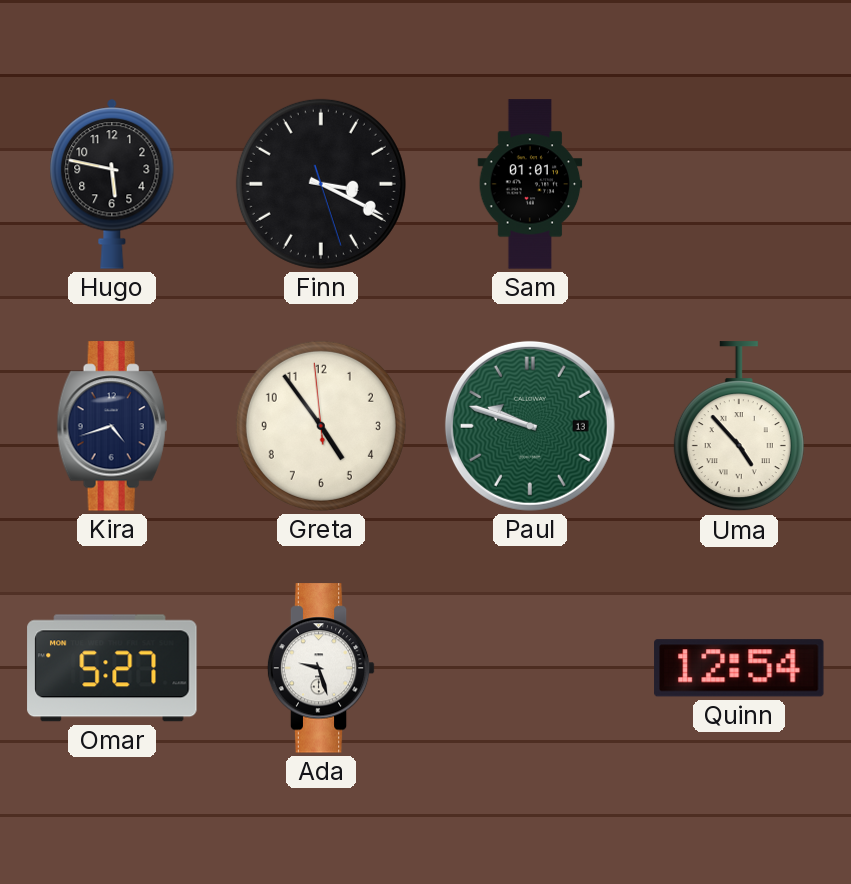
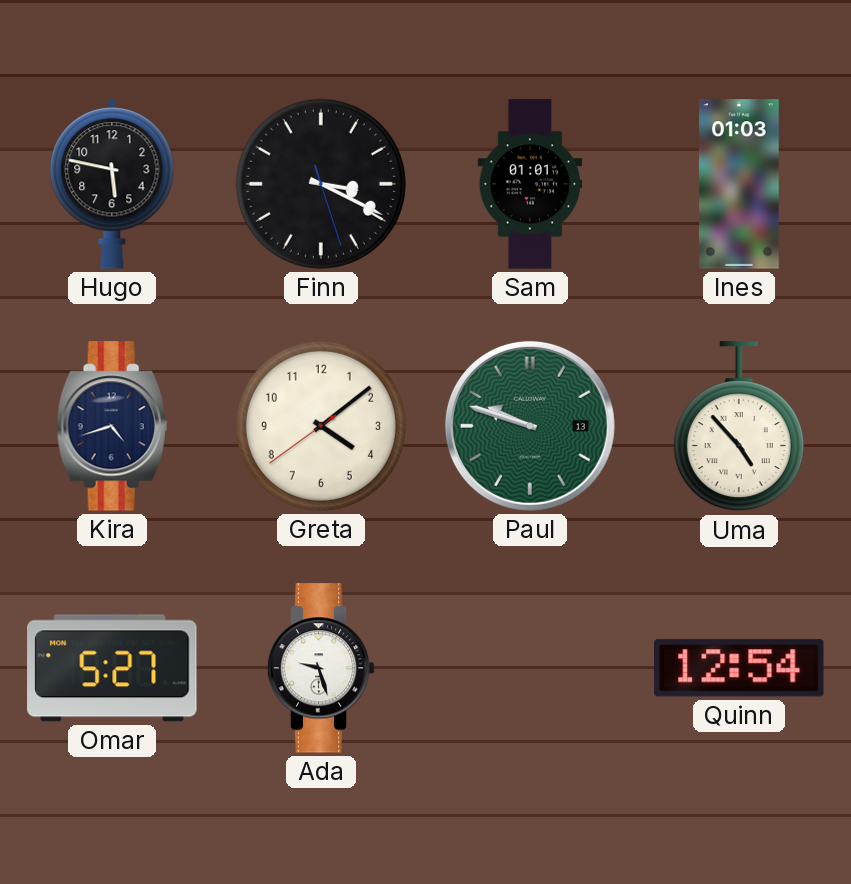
Ines: none -> 01:03 (739, 184)
Greta: 4:53 -> 4:08 (321, 426)
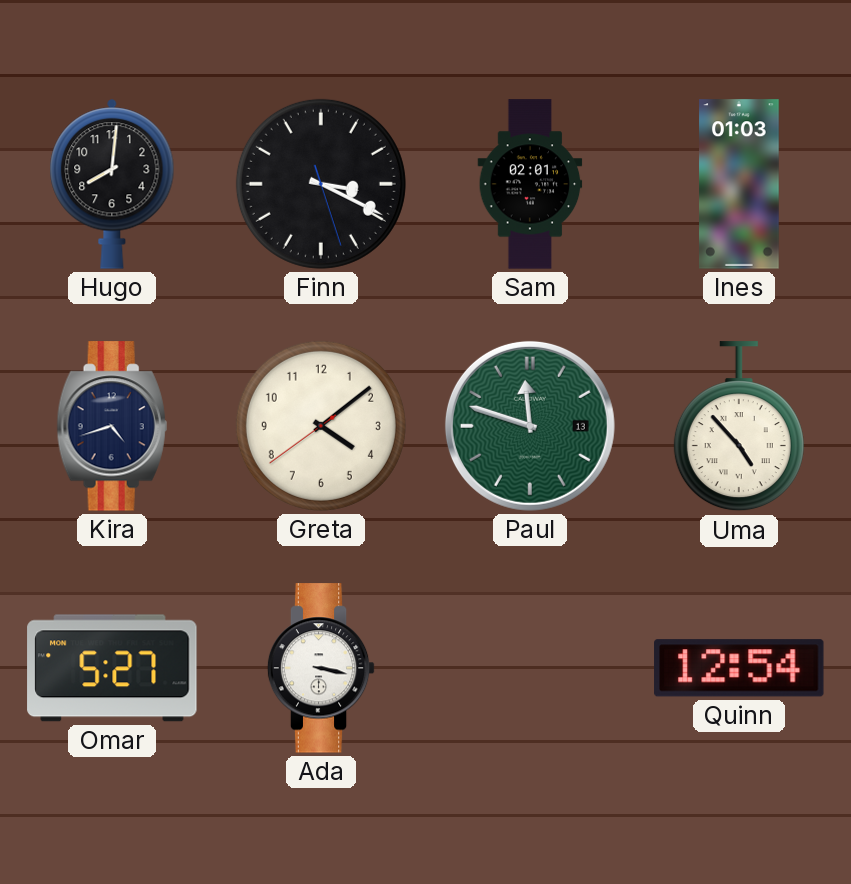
Hugo: 5:47 -> 8:01 (112, 184)
Sam: 01:01 -> 02:01 (530, 184)
Paul: 9:48 -> 11:48 (530, 426)
Ada: 9:27 -> 3:17 (321, 668)
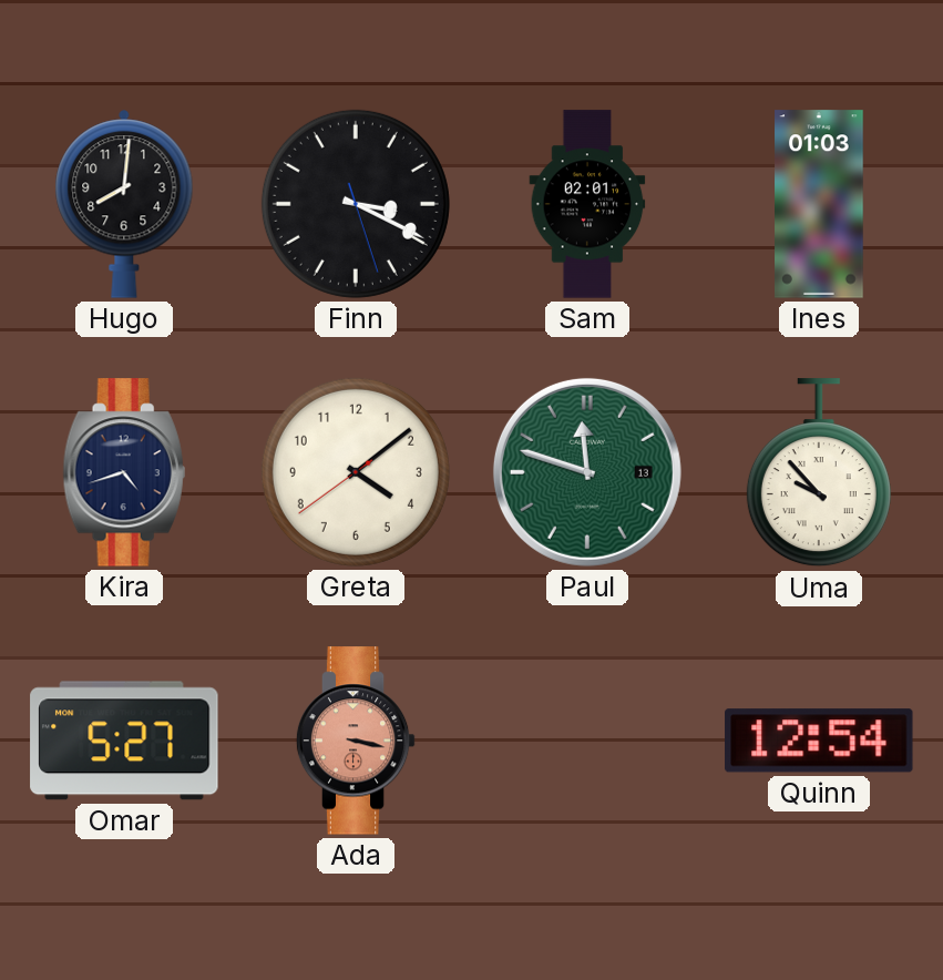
Uma: 4:53 -> 9:53 (819, 473)
Ada dial: white -> salmon (356, 741)
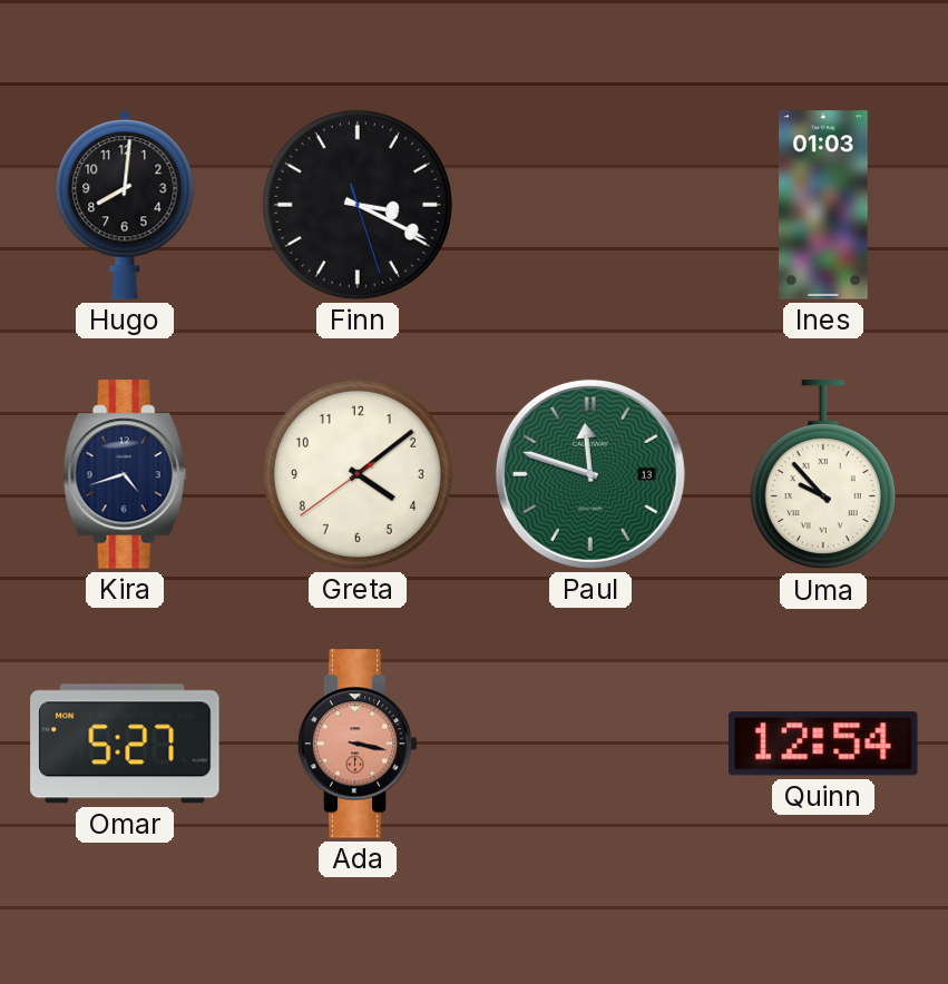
Sam: 02:01 -> none (587, 204)
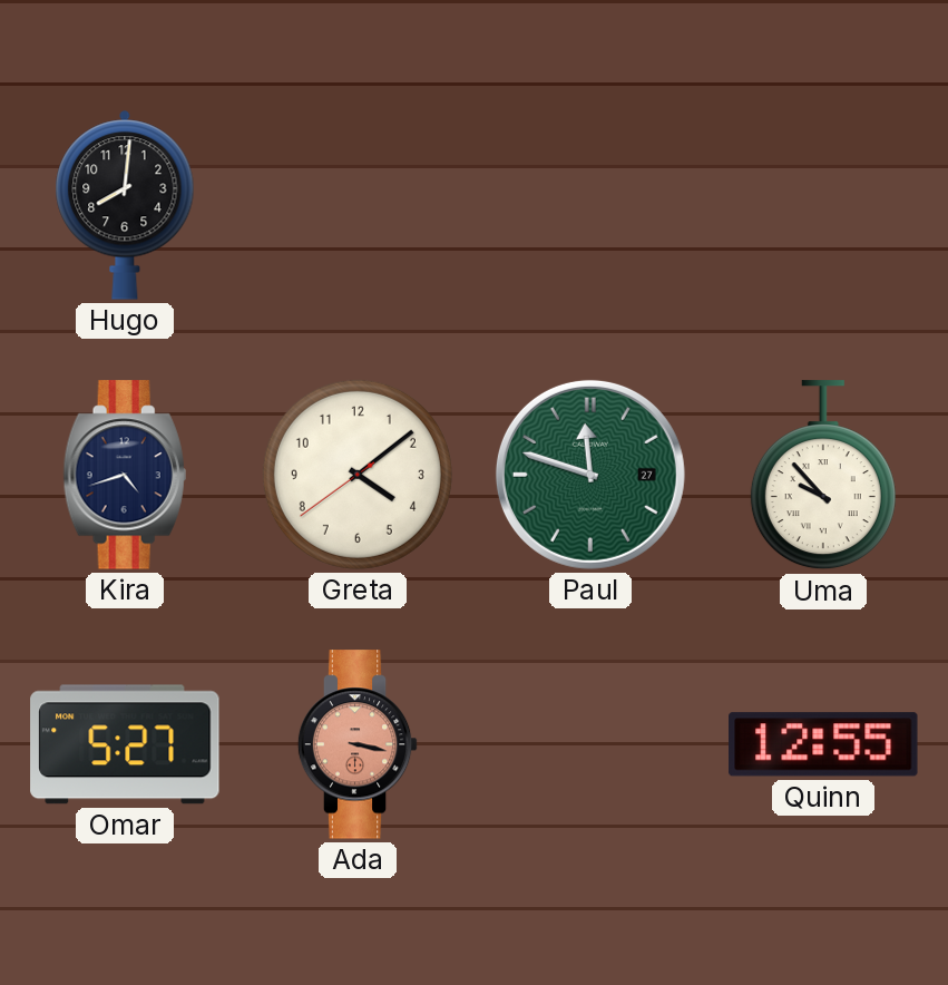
Finn: 3:19 -> none (358, 205)
Ines: 01:03 -> none (823, 205)
Paul date: 13 -> 27 (590, 475)
Quinn: 12:54 -> 12:55 (823, 744)
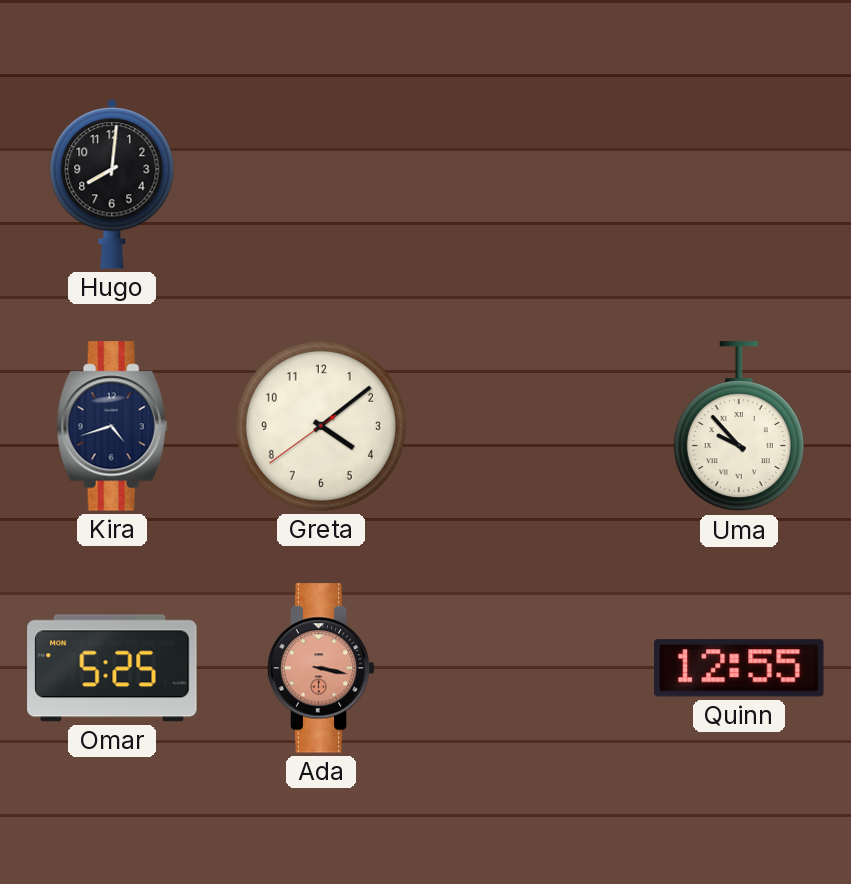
Paul: 11:48 -> none (590, 475)
Omar: 5:27 -> 5:25 (112, 668)
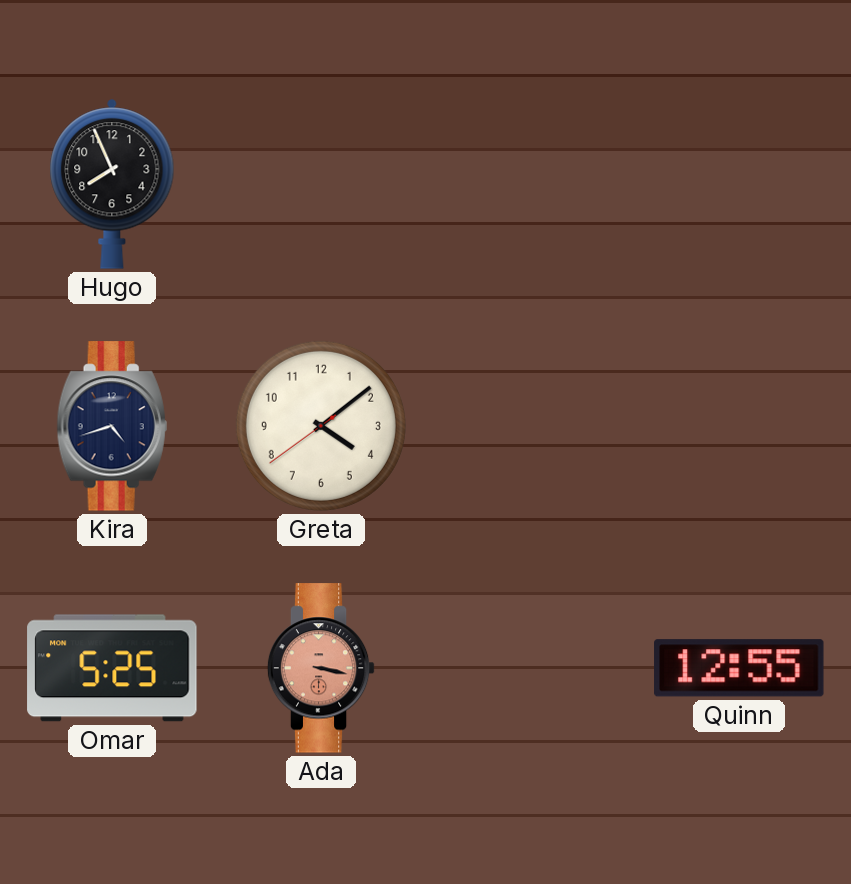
Hugo: 8:01 -> 7:56 (112, 184)
Uma: 9:53 -> none (739, 427)
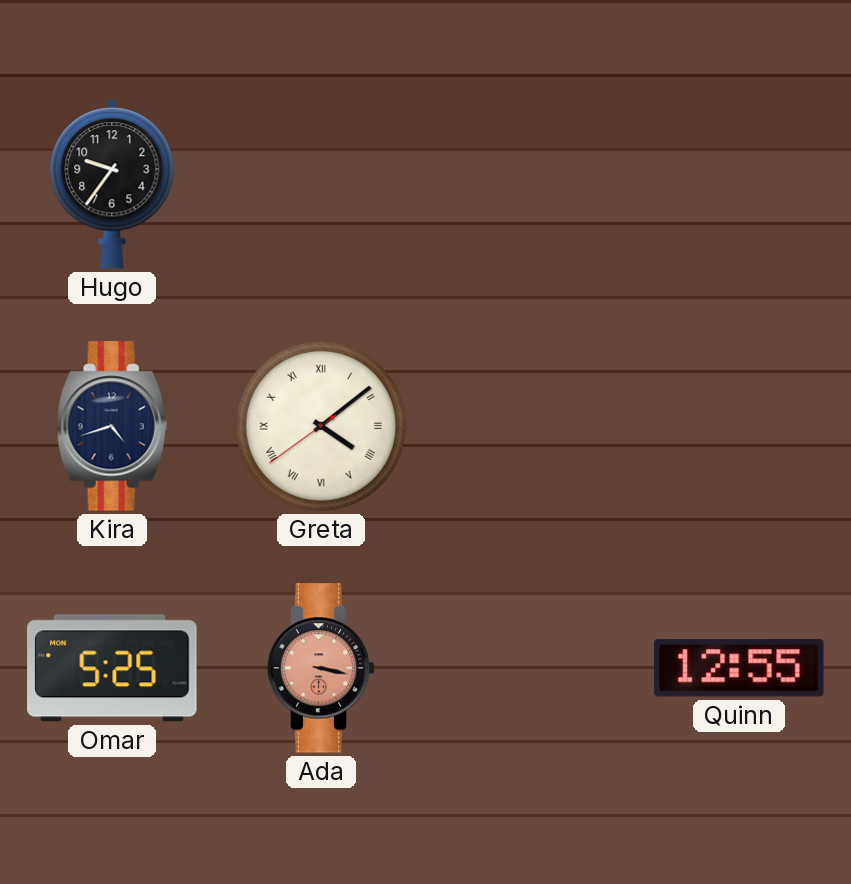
Hugo: 7:56 -> 9:36 (112, 184)
Greta numerals: Arabic -> Roman (321, 426)
